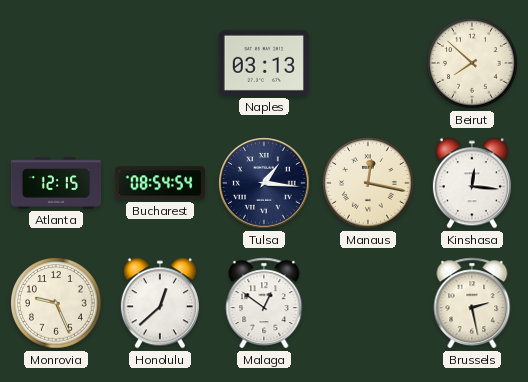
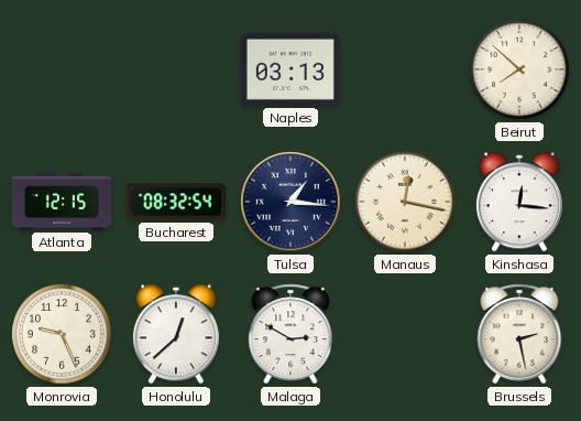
Bucharest: 08:54 -> 08:32 (175, 202)
Malaga: 12:51 -> 2:50 (290, 334)
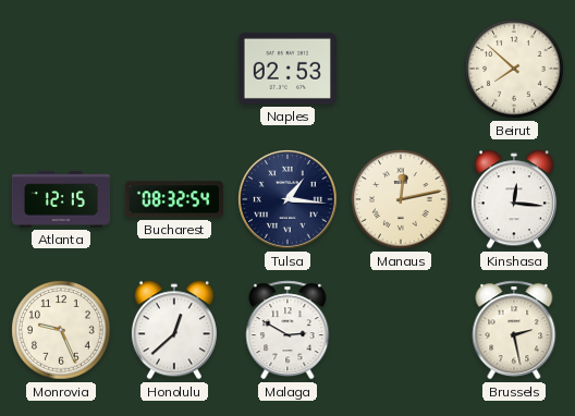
Naples: 03:13 -> 02:53 (287, 69)
Manaus: 12:17 -> 12:13 (401, 199)
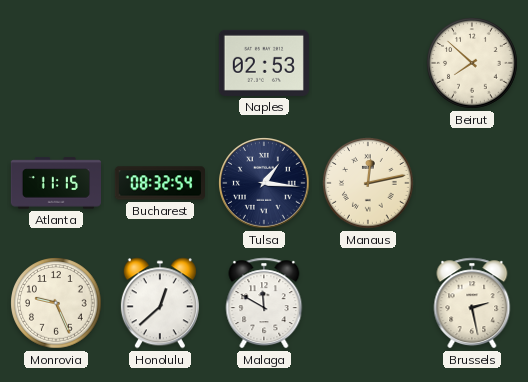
Atlanta: 12:15 -> 11:15 (55, 183)
Kinshasa: 12:16 -> none (514, 199)
Malaga: 2:50 -> 11:50 (264, 303)
